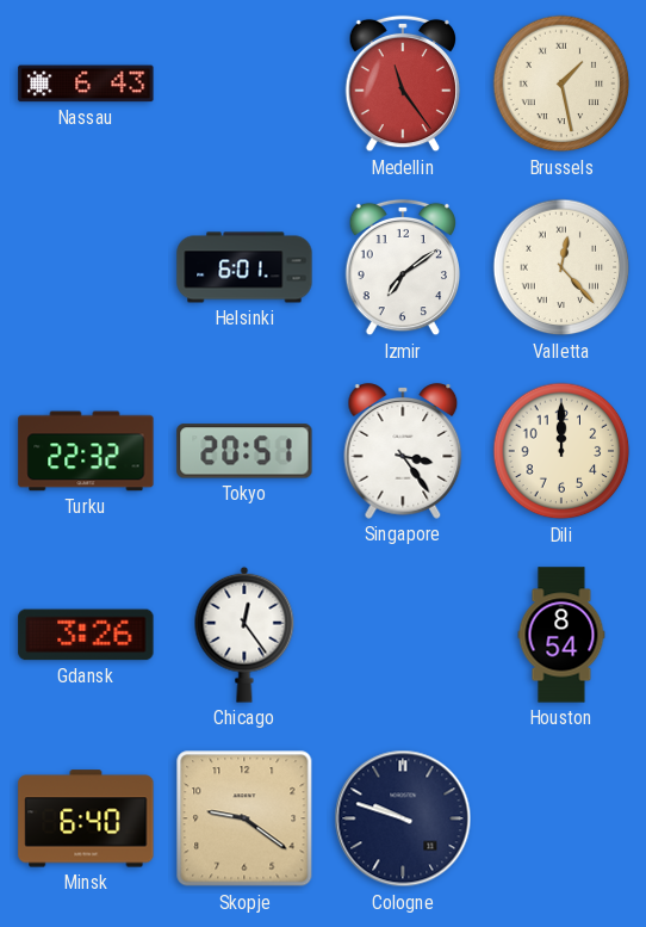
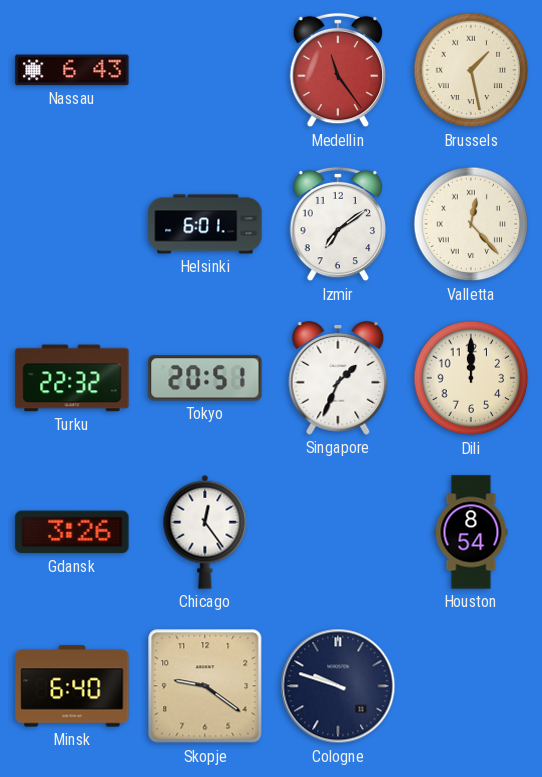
Singapore: 3:24 -> 1:34 (338, 378)
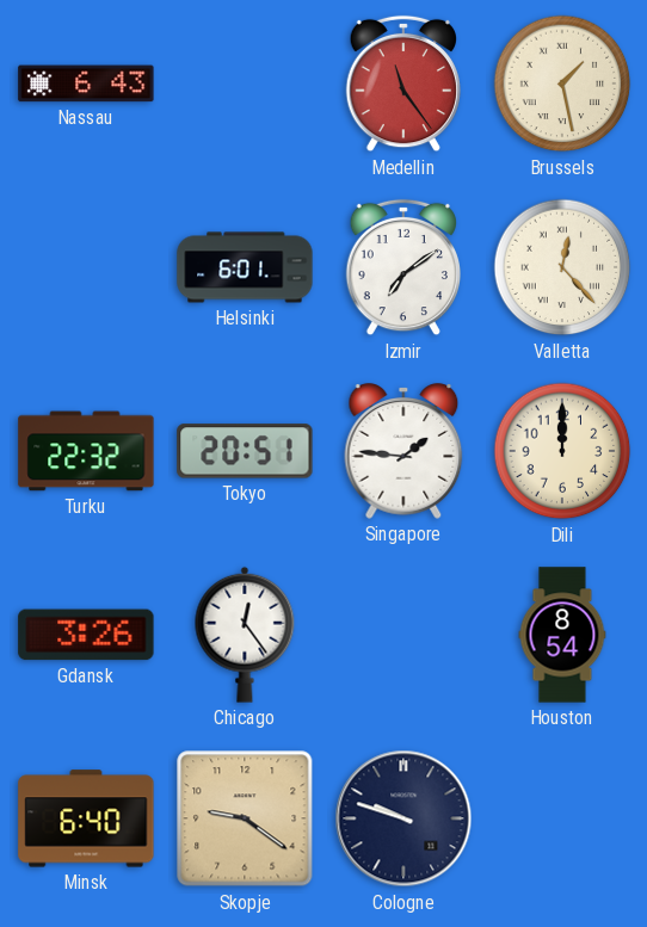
Singapore: 1:34 -> 1:46 (403, 451)
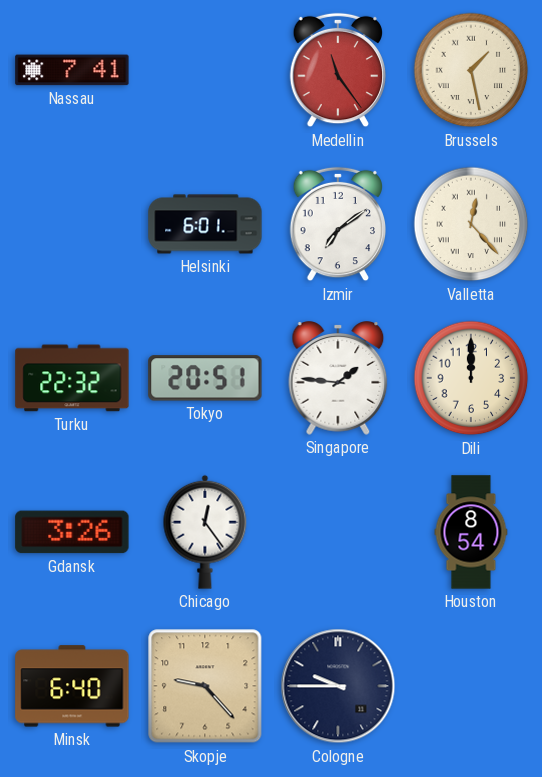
Nassau: 6:43 -> 7:41 (72, 70)
Skopje: 9:21 -> 9:23 (205, 686)
Cologne: 9:48 -> 9:45 (338, 686)
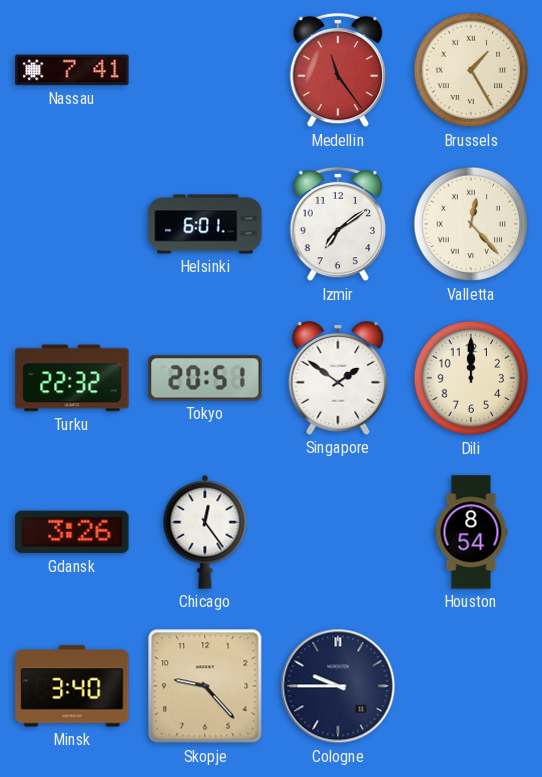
Brussels: 1:28 -> 1:25 (471, 70)
Singapore: 1:46 -> 1:51 (338, 378)
Minsk: 6:40 -> 3:40 (72, 686)
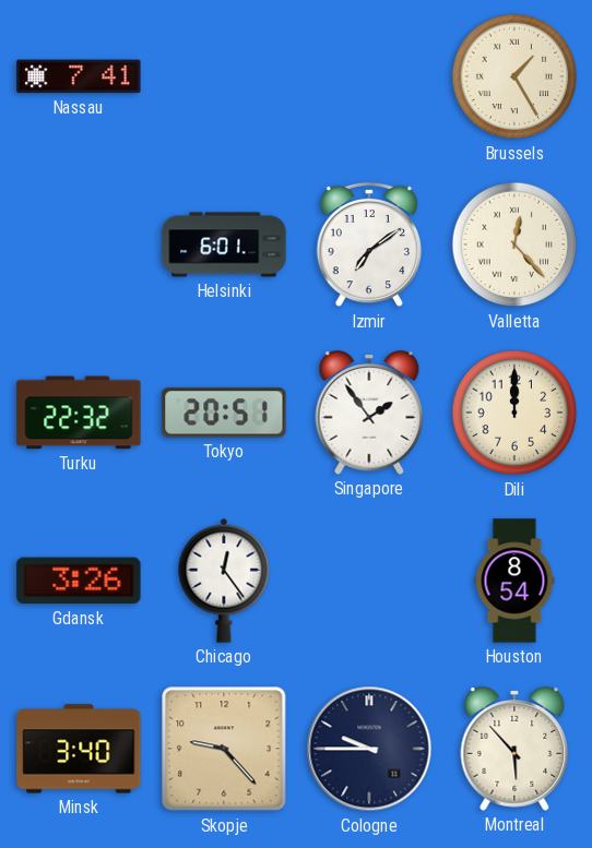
Medellin: 11:24 -> none (338, 70)
Singapore: 1:51 -> 1:54 (369, 413)
Montreal: none -> 5:53 (514, 749)
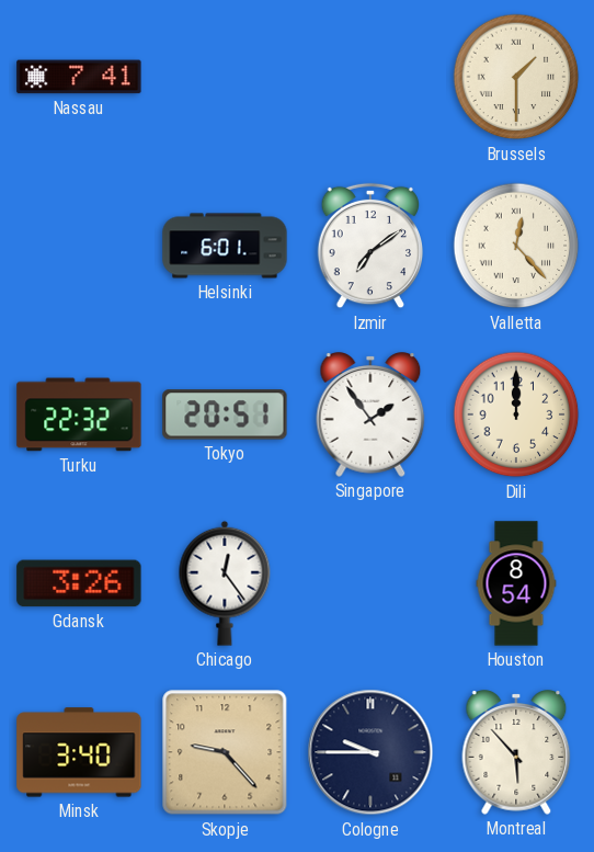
Brussels: 1:25 -> 1:30 (516, 77)
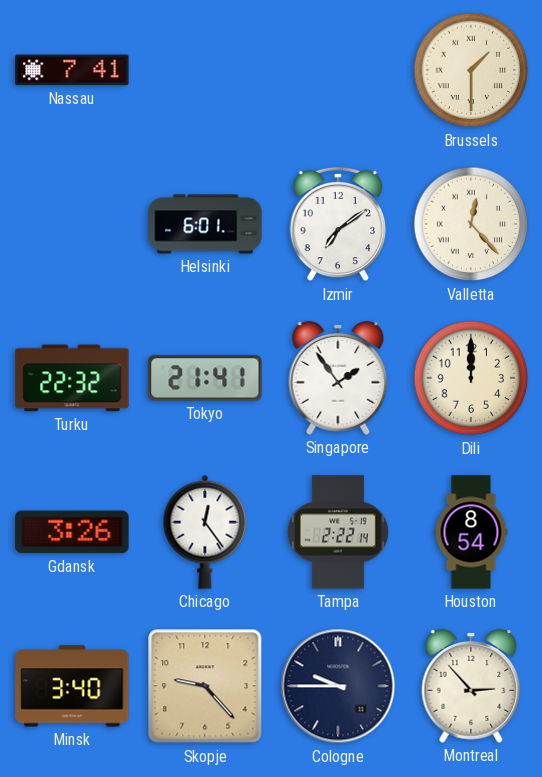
Tokyo: 20:51 -> 21:41 (205, 378)
Tampa: none -> 2:22 (338, 532)
Montreal: 5:53 -> 2:53 (471, 686)
